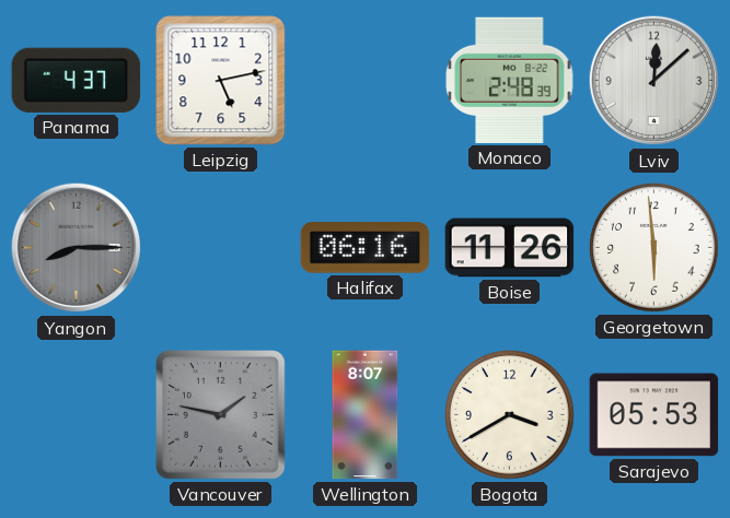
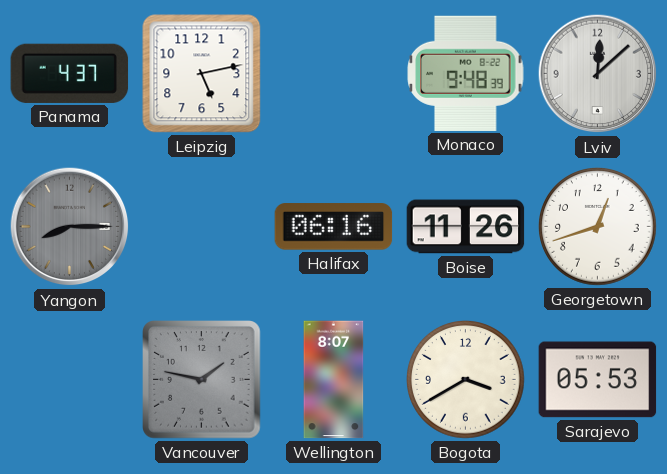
Monaco: 2:48 -> 9:48 (466, 73)
Georgetown: 5:59 -> 12:42 (598, 227)
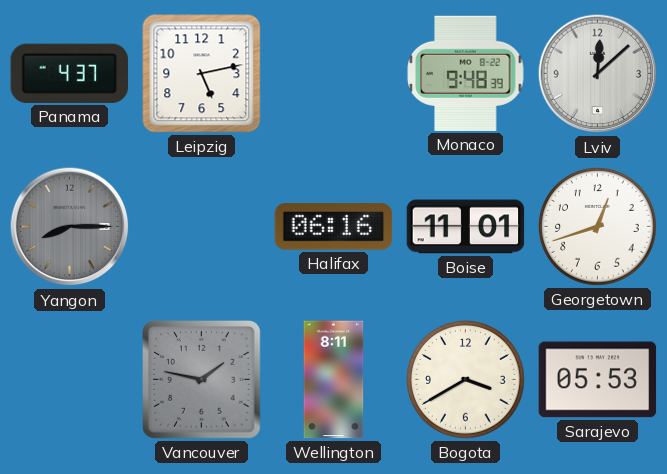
Boise: 11:26 -> 11:01 (466, 227)
Wellington: 8:07 -> 8:11 (334, 380)
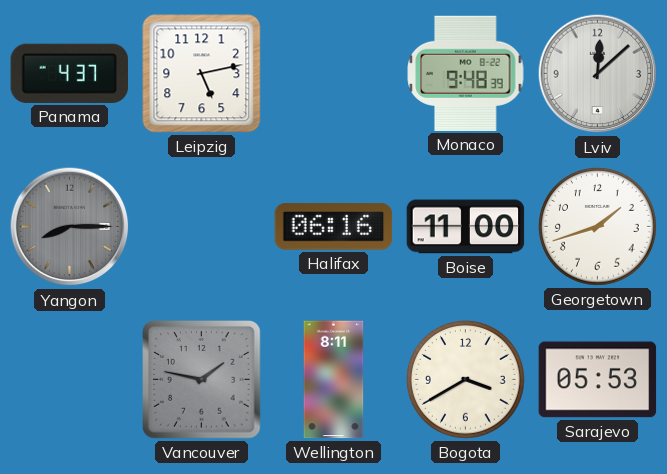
Boise: 11:01 -> 11:00 (466, 227)
Georgetown: 12:42 -> 1:42 (598, 227)
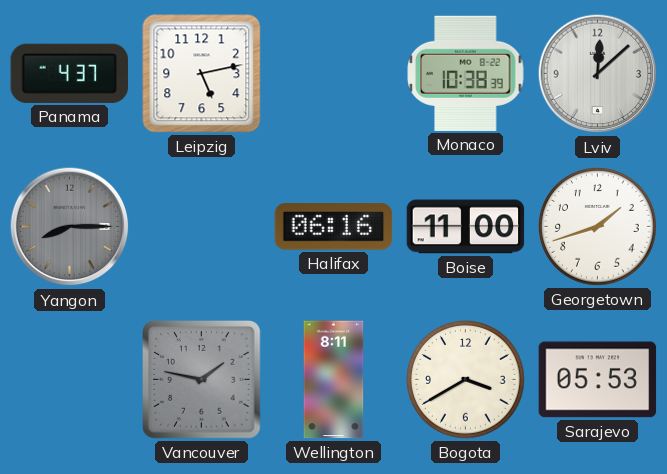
Monaco: 9:48 -> 10:38 (466, 73)
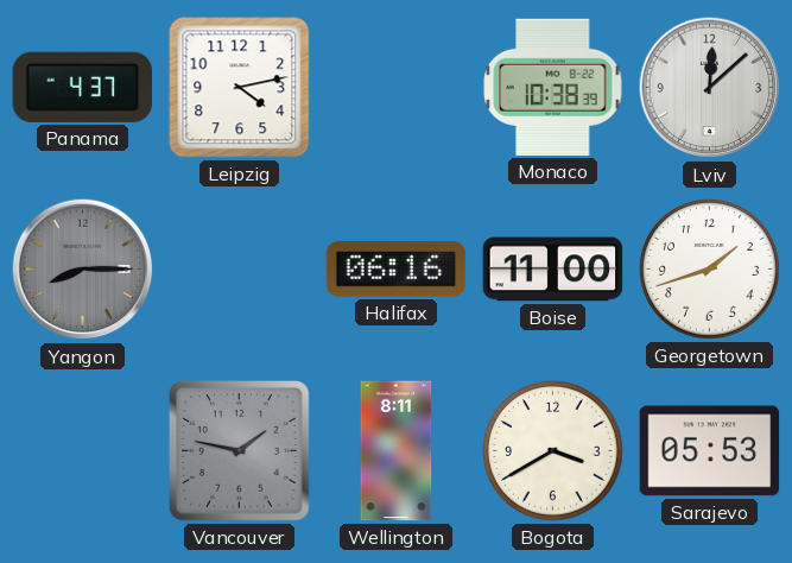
Leipzig: 5:13 -> 4:13 (240, 88)
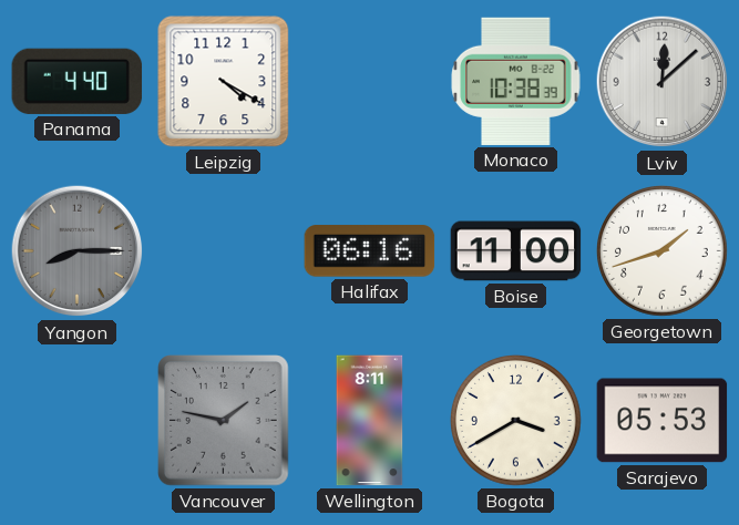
Panama: 4:37 -> 4:40 (78, 81)
Leipzig: 4:13 -> 4:20 (224, 82)
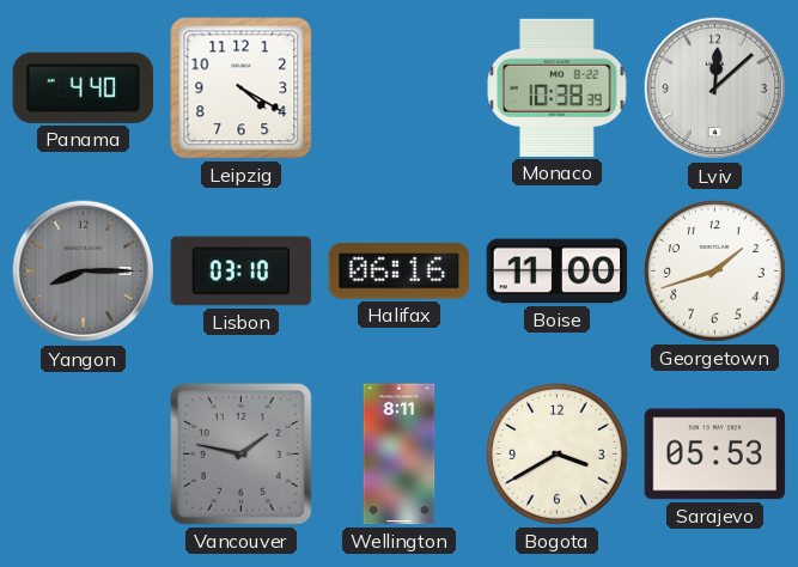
Lisbon: none -> 03:10 (242, 272)
